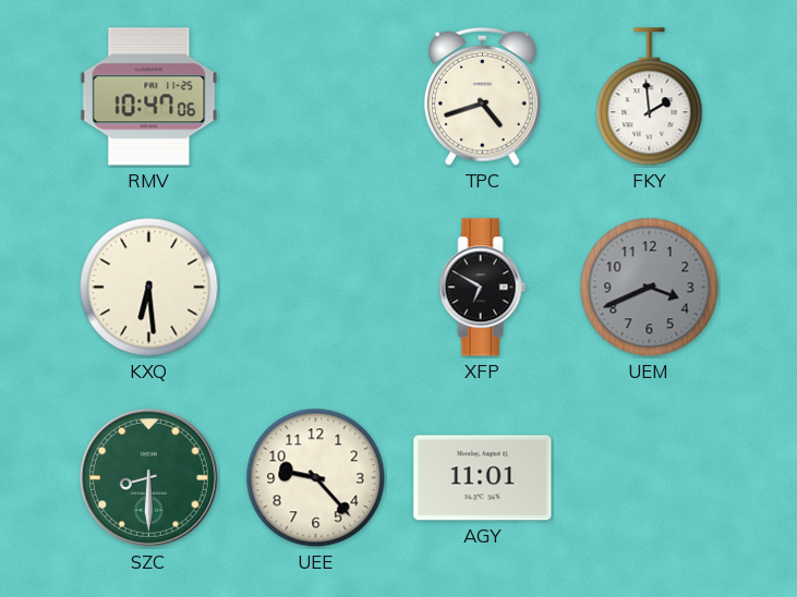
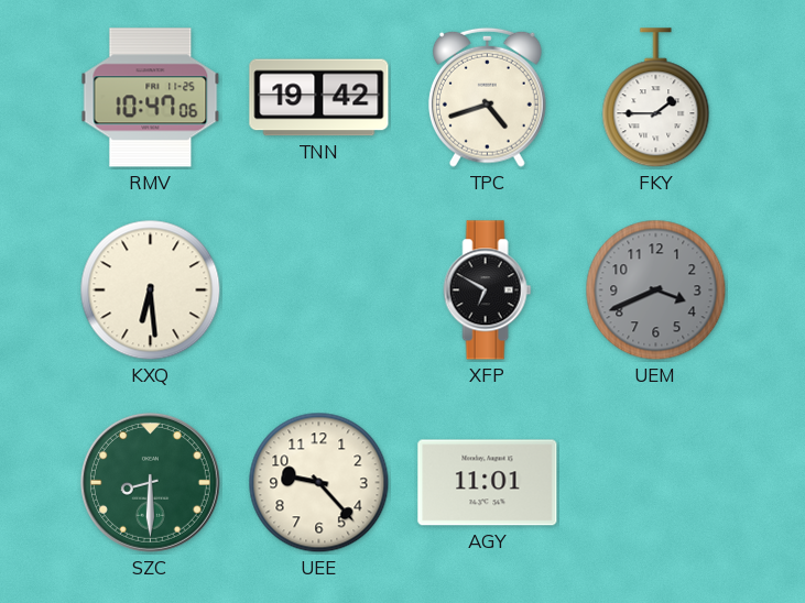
TNN: none -> 19:42 (319, 98)
FKY: 1:59 -> 1:45 (656, 98)
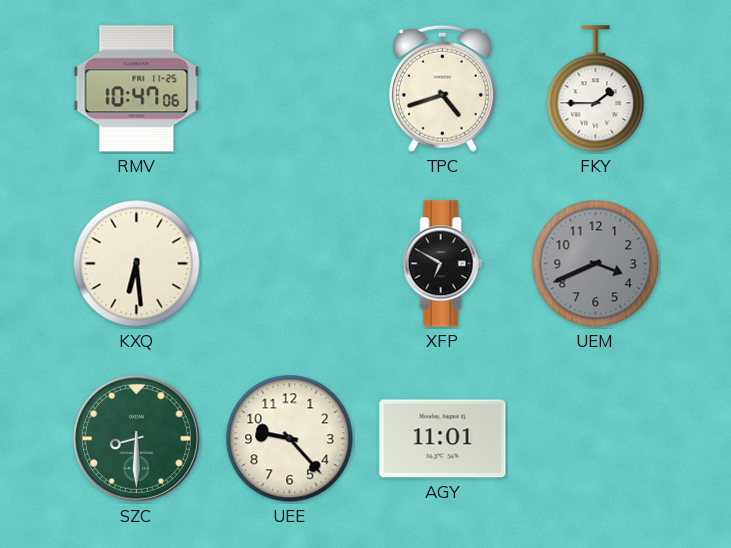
TNN: 19:42 -> none (319, 98)
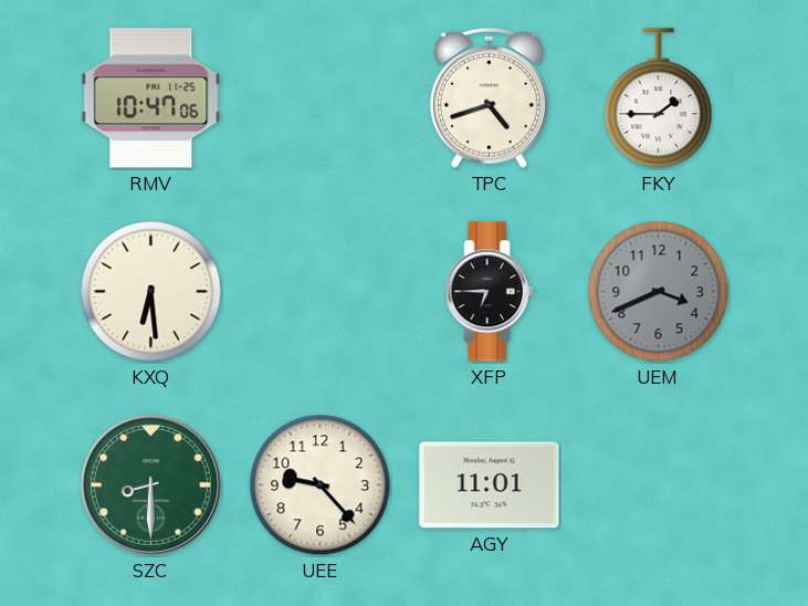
XFP: 6:50 -> 6:45 (490, 292)
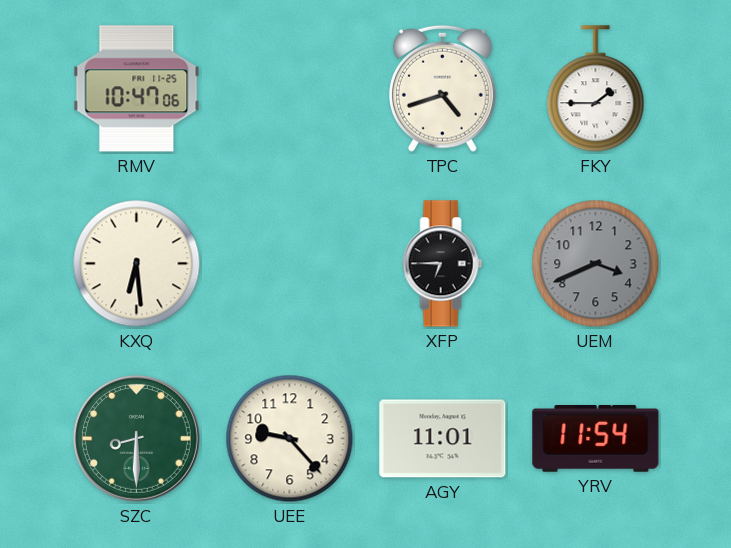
YRV: none -> 11:54 (596, 439)
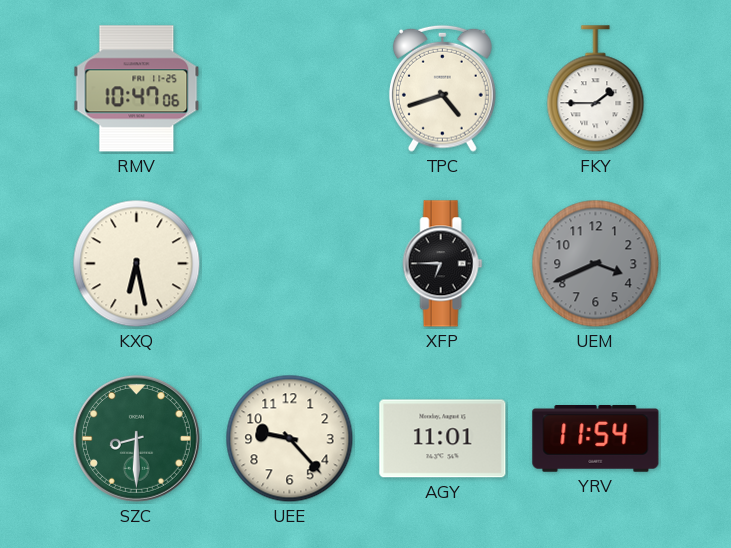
KXQ: 6:29 -> 6:28 (137, 264)
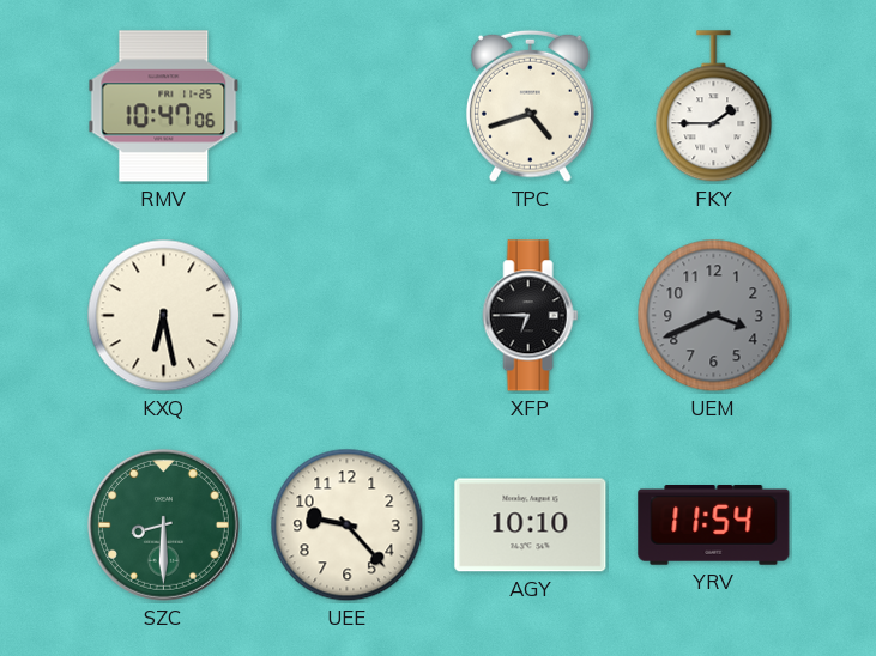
AGY: 11:01 -> 10:10 (531, 526)
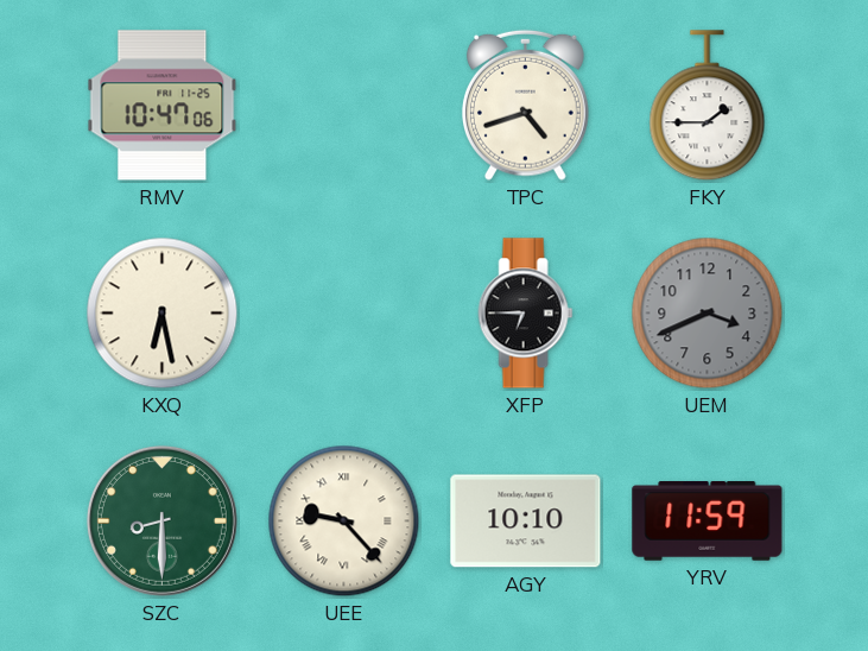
UEE numerals: Arabic -> Roman (344, 522)
YRV: 11:54 -> 11:59 (708, 522)
